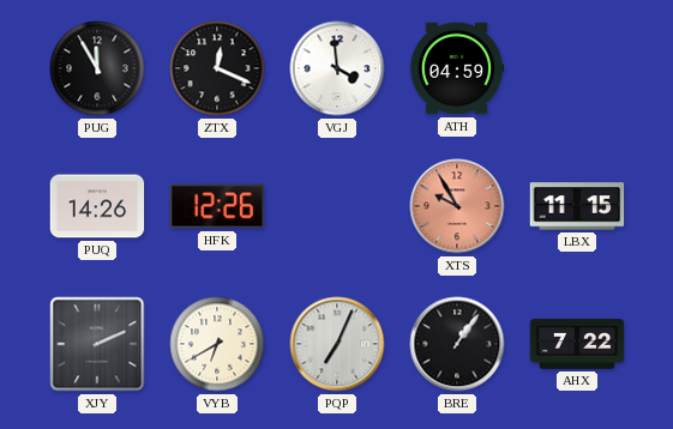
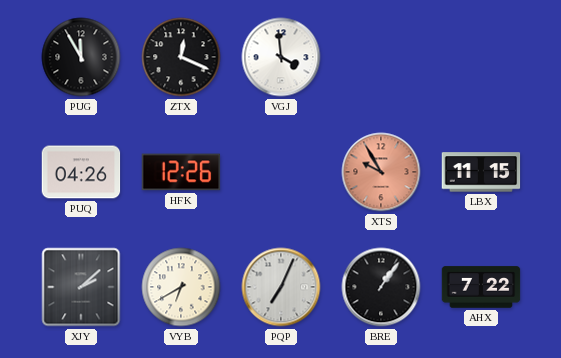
ATH: 04:59 -> none (457, 68)
PUQ: 14:26 -> 04:26 (81, 172)
XJY: 2:11 -> 2:08 (81, 287)
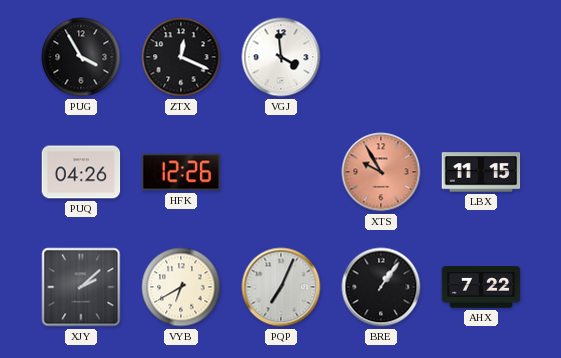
PUG: 11:55 -> 3:55 (81, 57)
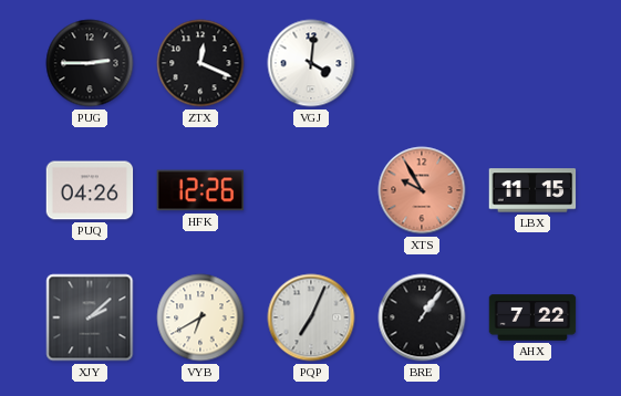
PUG: 3:55 -> 2:45 (90, 63)
VGJ: 3:59 -> 4:01 (311, 63)
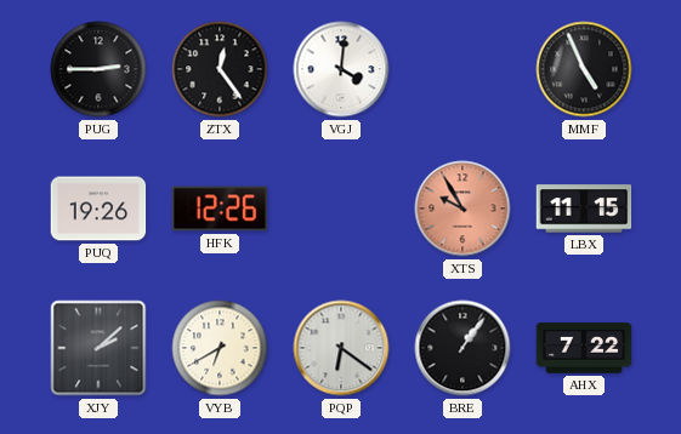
ZTX: 12:19 -> 12:24 (220, 69)
MMF: none -> 4:56 (584, 69)
PUQ: 04:26 -> 19:26 (98, 209)
PQP: 7:04 -> 6:21 (341, 348)
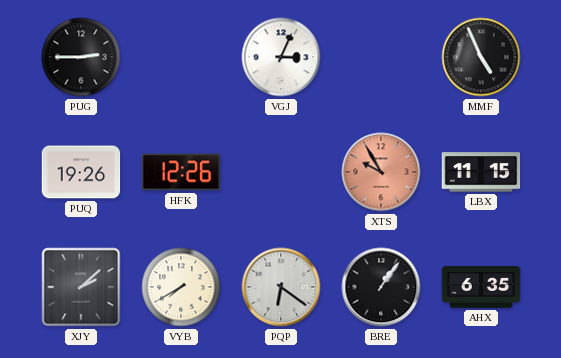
ZTX: 12:24 -> none (220, 69)
VGJ: 4:01 -> 3:04 (281, 57)
VYB: 6:40 -> 7:40 (181, 287)
AHX: 7:22 -> 6:35 (481, 287)
